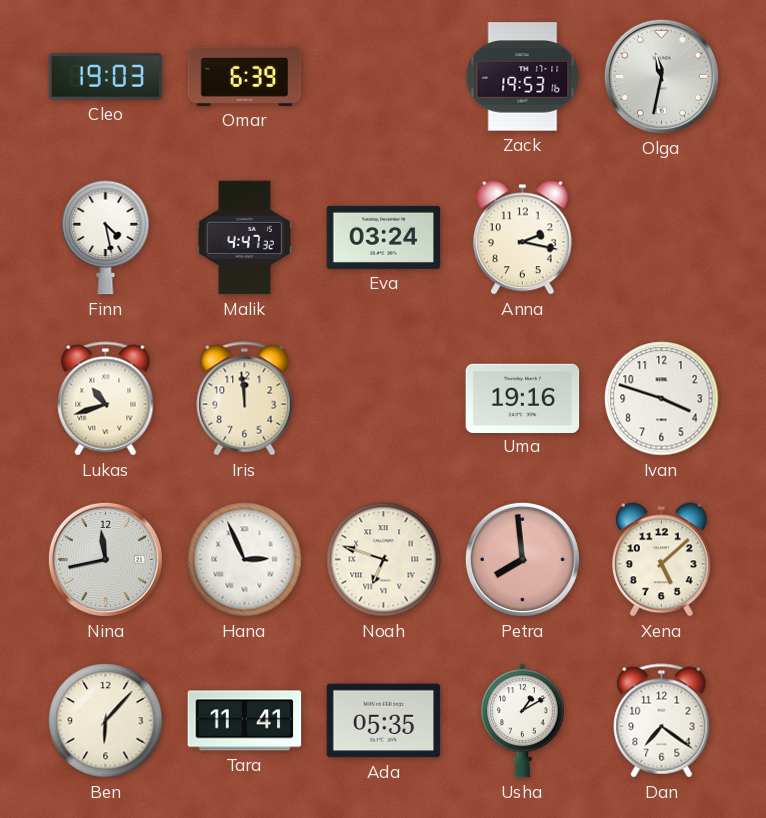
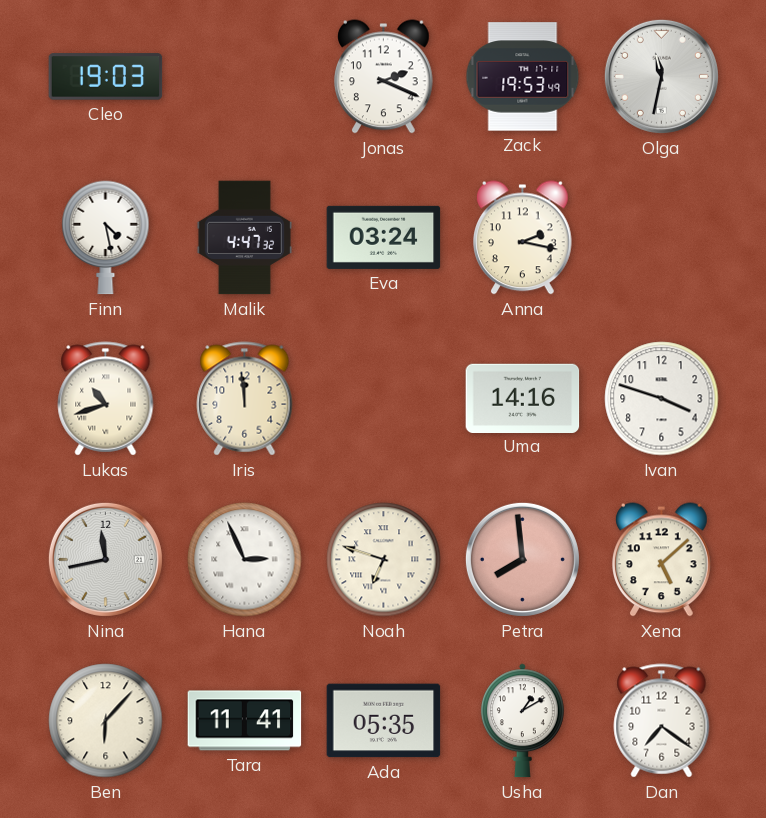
Omar: 6:39 -> none (245, 76)
Jonas: none -> 2:19 (384, 77)
Zack: 19:53:16 -> 19:53:49 (523, 77)
Uma: 19:16 -> 14:16 (523, 398)
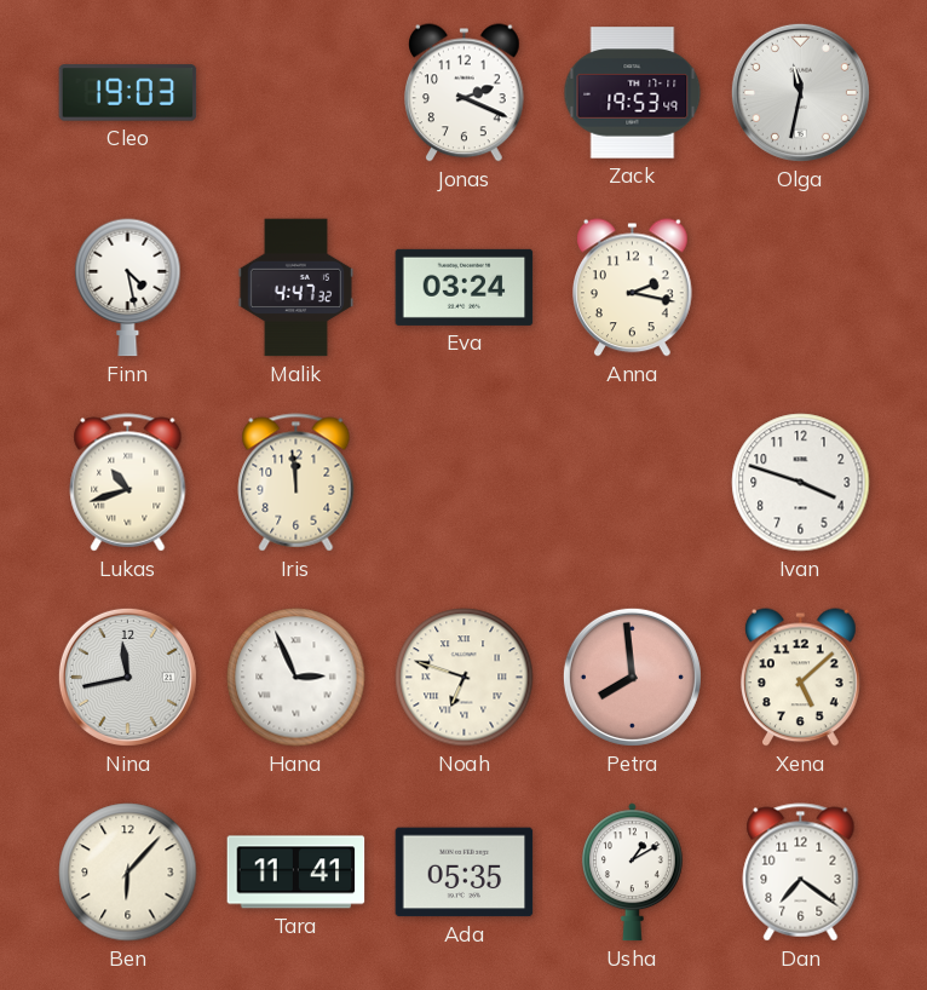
Uma: 14:16 -> none (523, 398)
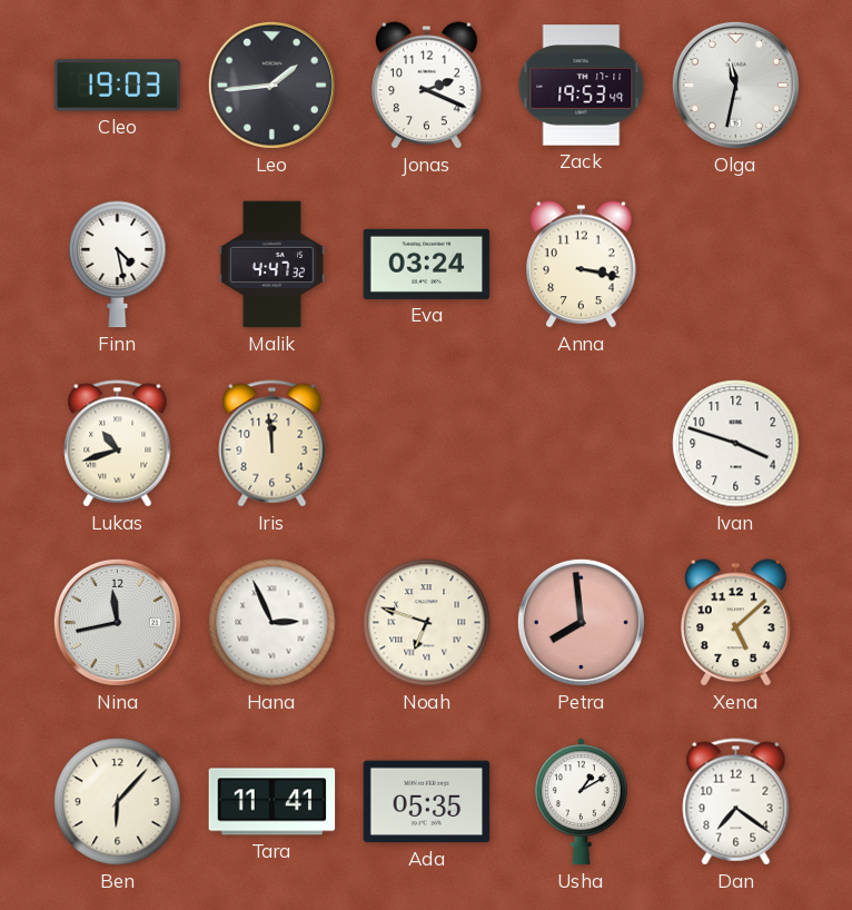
Leo: none -> 1:44 (271, 85)
Anna: 2:17 -> 3:17 (582, 265)
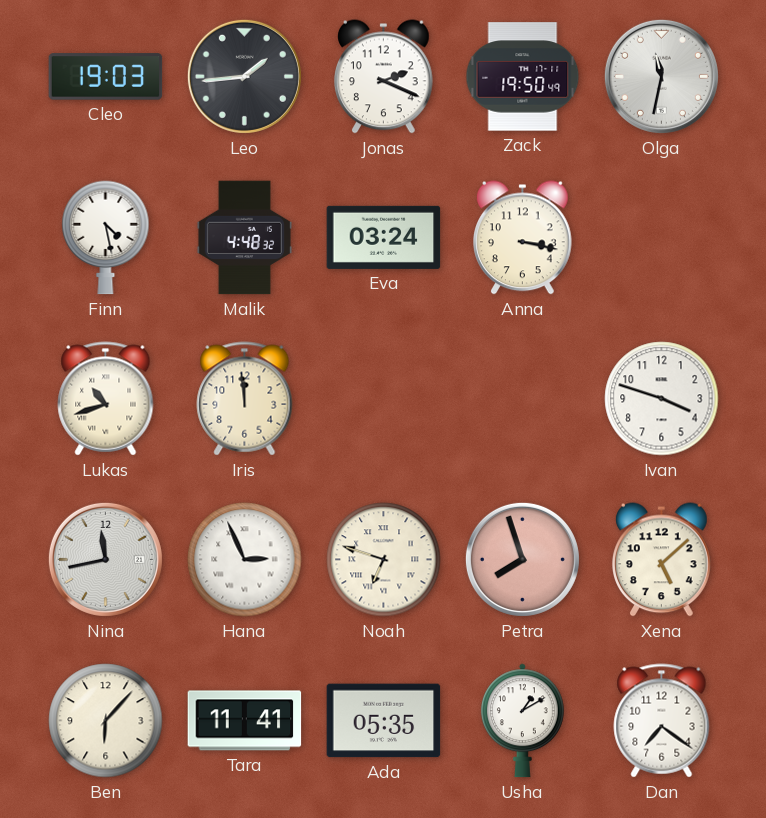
Zack: 19:53 -> 19:50 (523, 77)
Malik: 4:47 -> 4:48 (244, 238)
Petra: 7:59 -> 7:57 (522, 559)
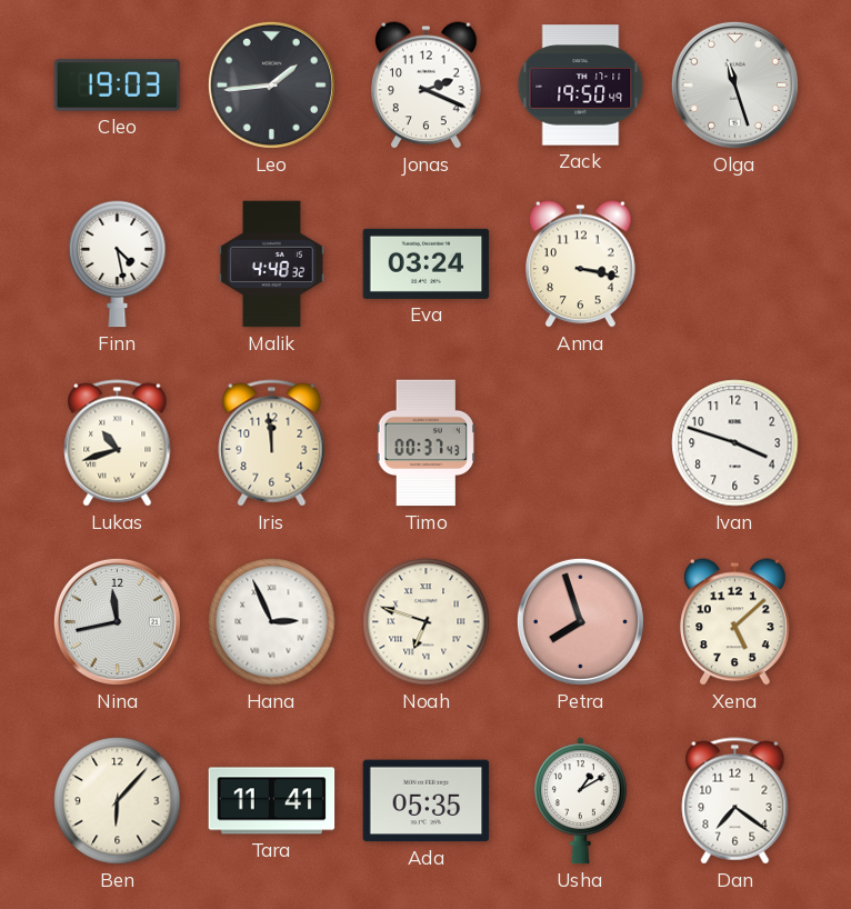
Olga: 11:32 -> 11:27 (734, 84)
Timo: none -> 00:37 (425, 443)
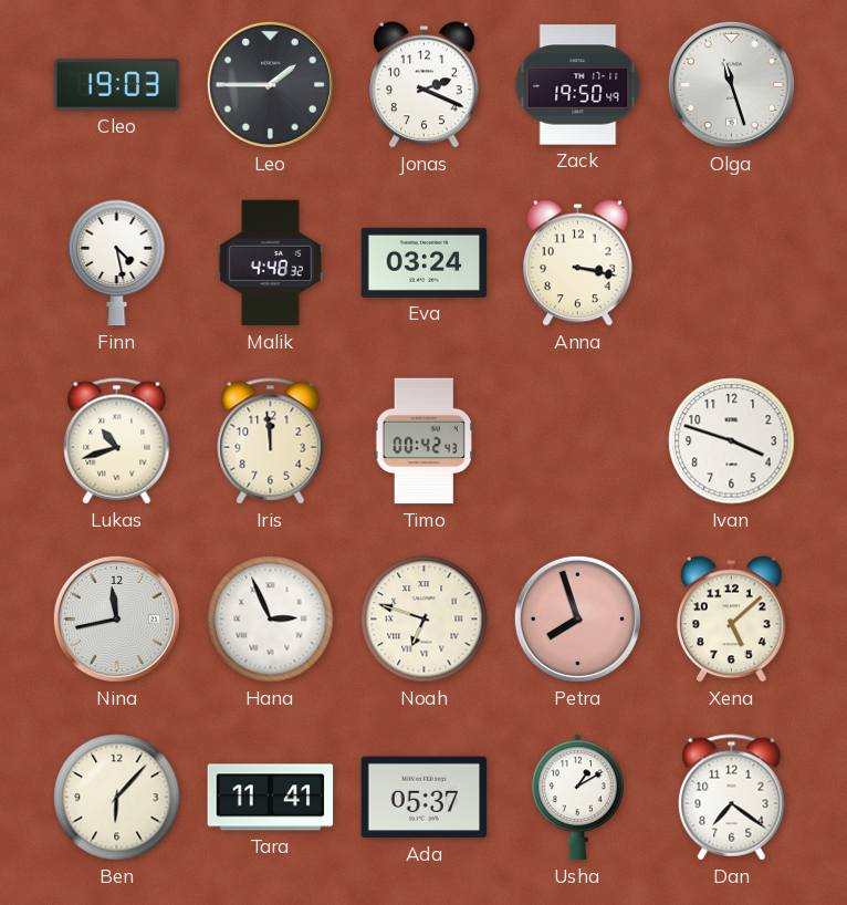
Leo: 1:44 -> 1:45 (270, 84)
Timo: 00:37 -> 00:42 (423, 441)
Ada: 05:35 -> 05:37 (425, 798)
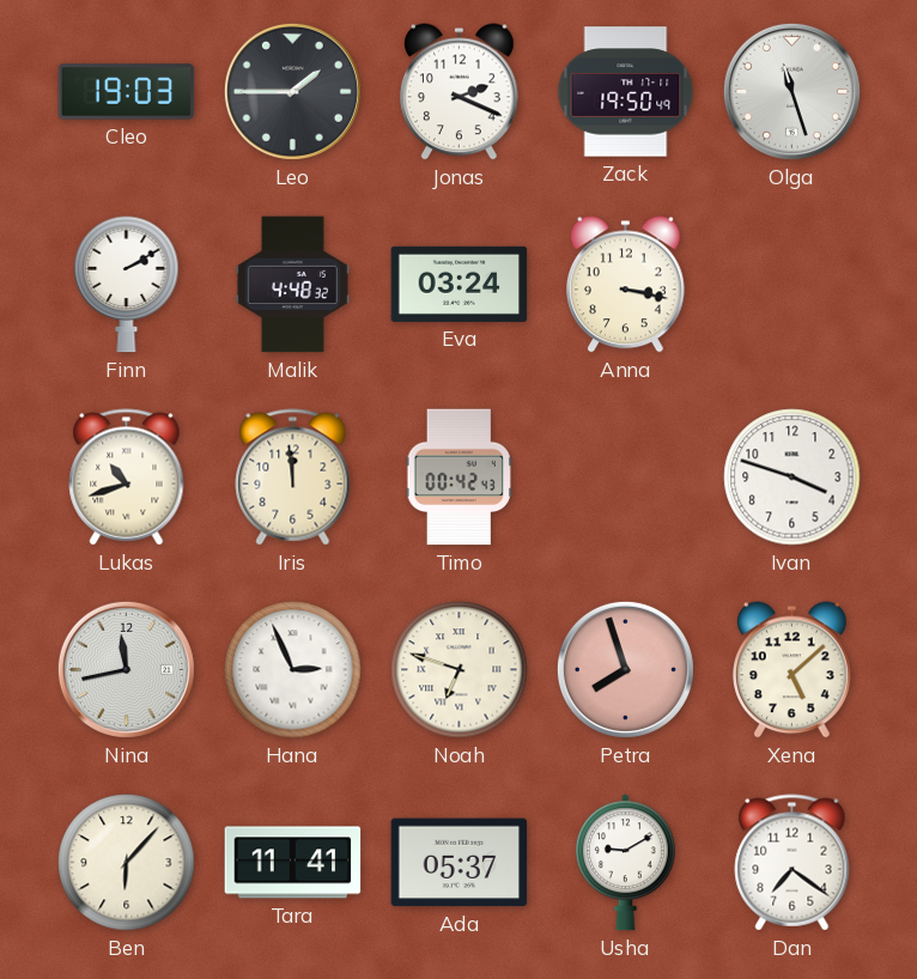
Finn: 4:28 -> 2:10 (127, 285)
Usha: 1:10 -> 9:10 (625, 863)
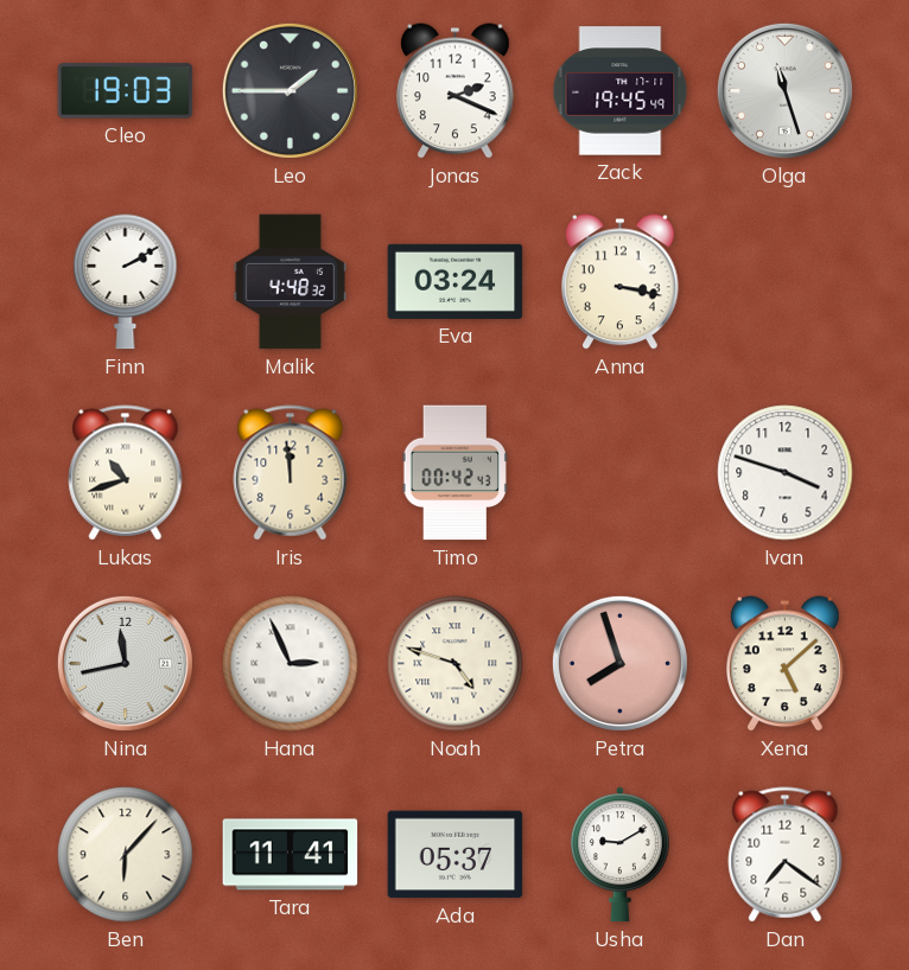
Zack: 19:50 -> 19:45 (621, 91)
Noah: 6:48 -> 4:48 (456, 664)
